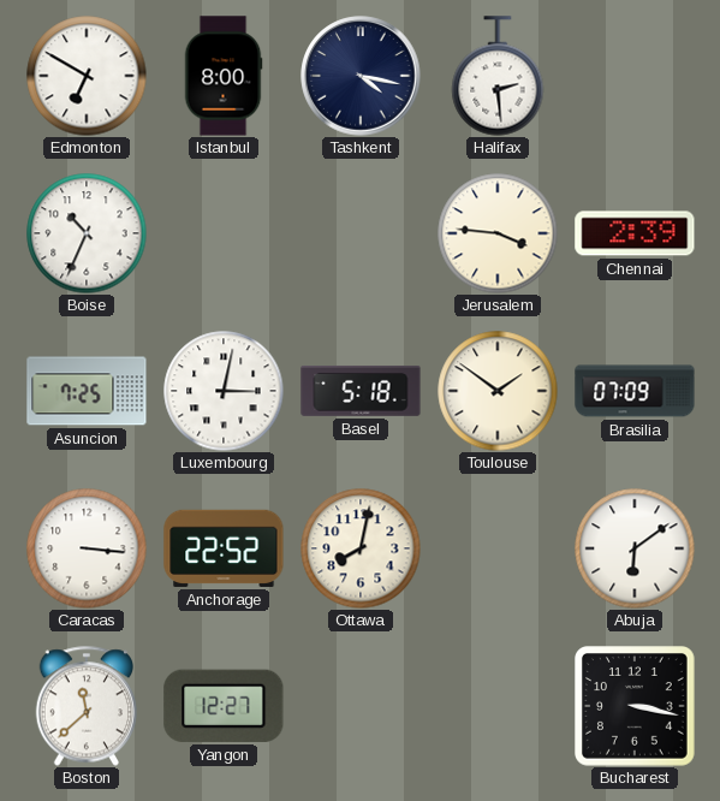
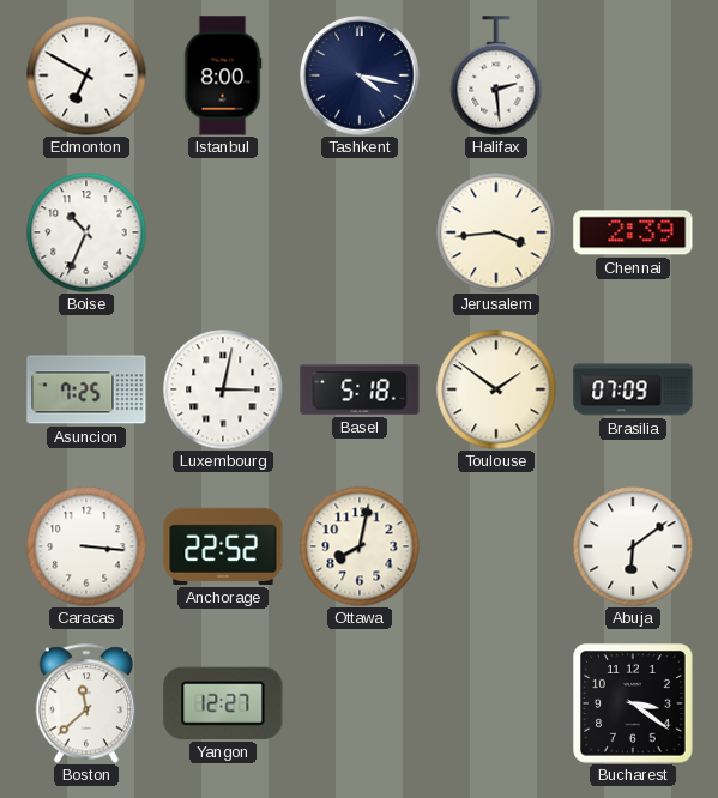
Jerusalem: 3:46 -> 3:44 (496, 232)
Bucharest: 3:17 -> 3:21 (634, 705)
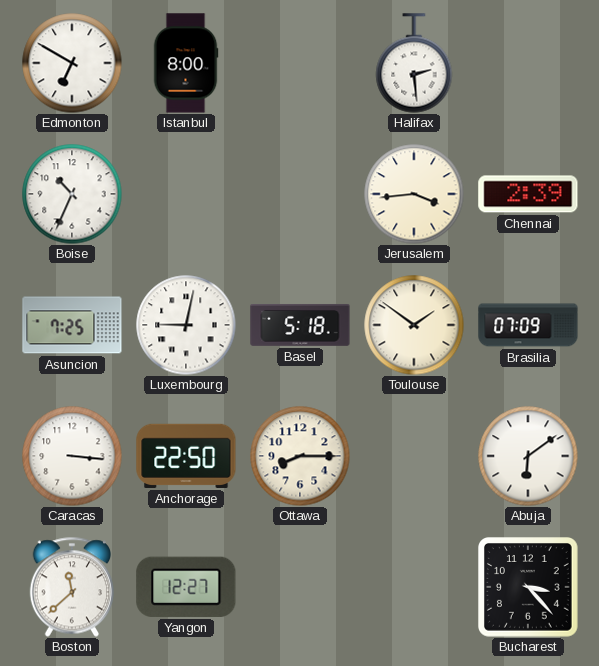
Tashkent: 4:17 -> none (360, 75)
Luxembourg: 3:02 -> 9:02 (186, 325)
Anchorage: 22:52 -> 22:50 (186, 456)
Ottawa: 8:02 -> 8:15 (300, 456)
Bucharest: 3:21 -> 3:23 (529, 588)
